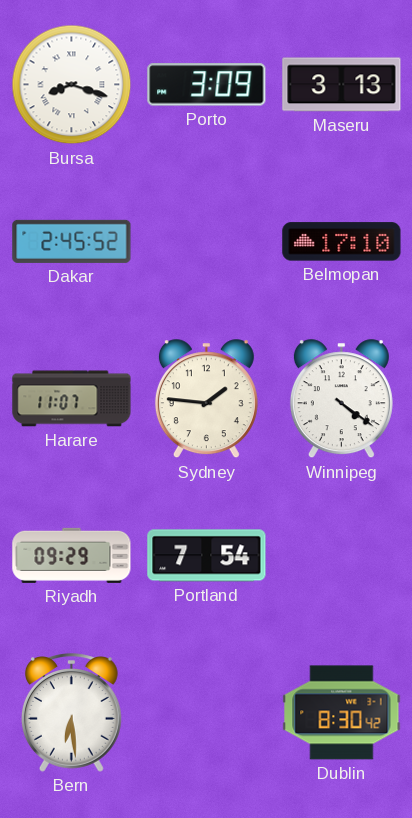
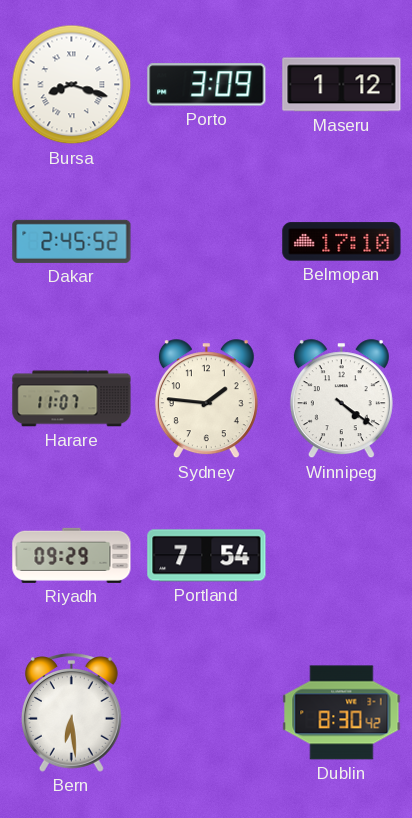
Maseru: 3:13 -> 1:12 (342, 85)
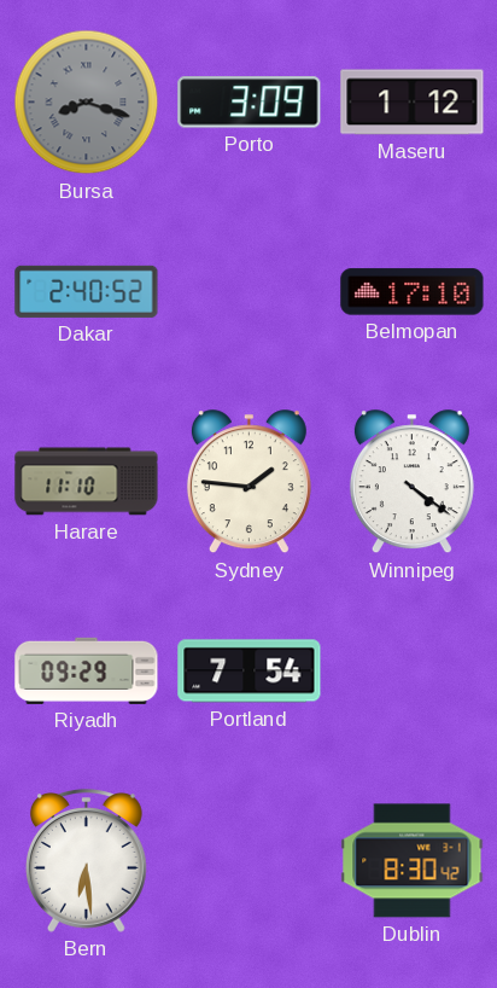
Bursa dial: white -> grey (87, 103)
Dakar: 2:45 -> 2:40 (87, 291)
Harare: 11:07 -> 11:10 (87, 482)
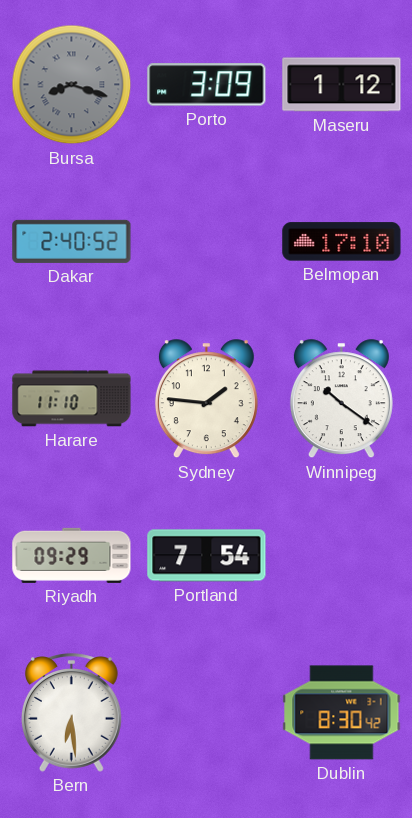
Winnipeg: 4:21 -> 10:21 (341, 399)
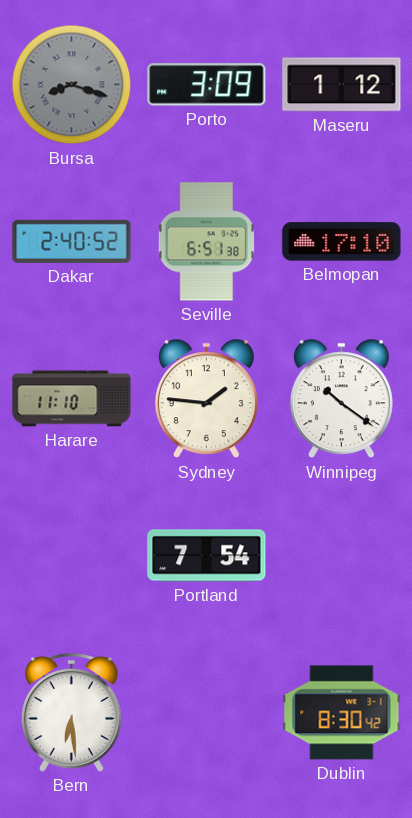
Seville: none -> 6:51 (206, 242)
Riyadh: 09:29 -> none (72, 555)
